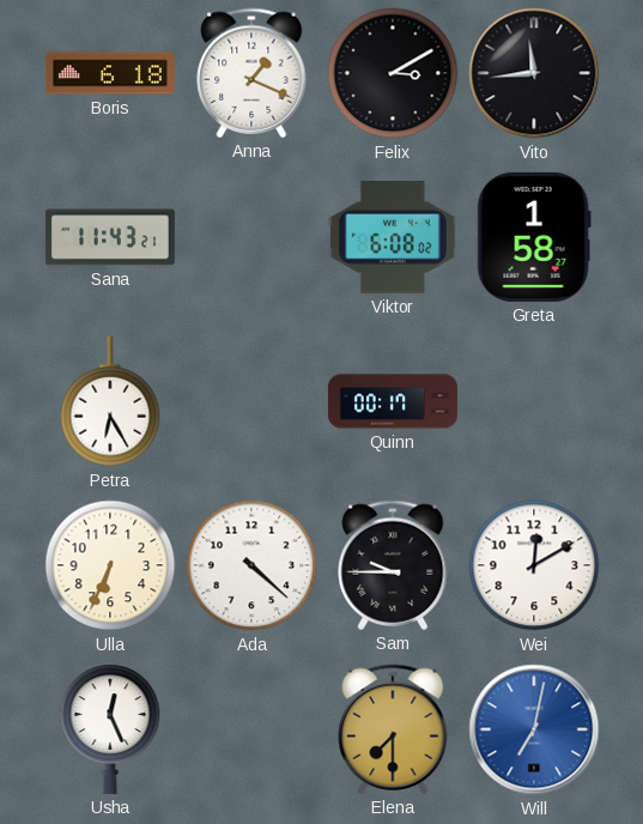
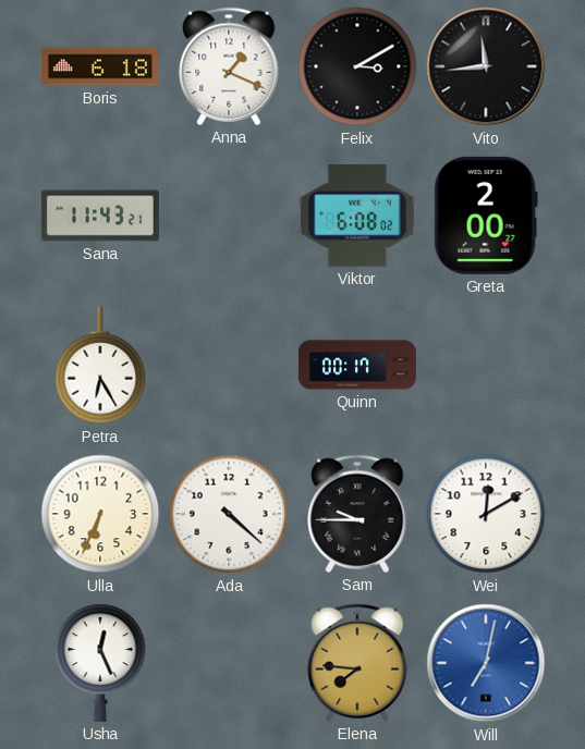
Greta: 1:58 -> 2:00 (486, 216)
Elena: 7:30 -> 7:46 (357, 663)
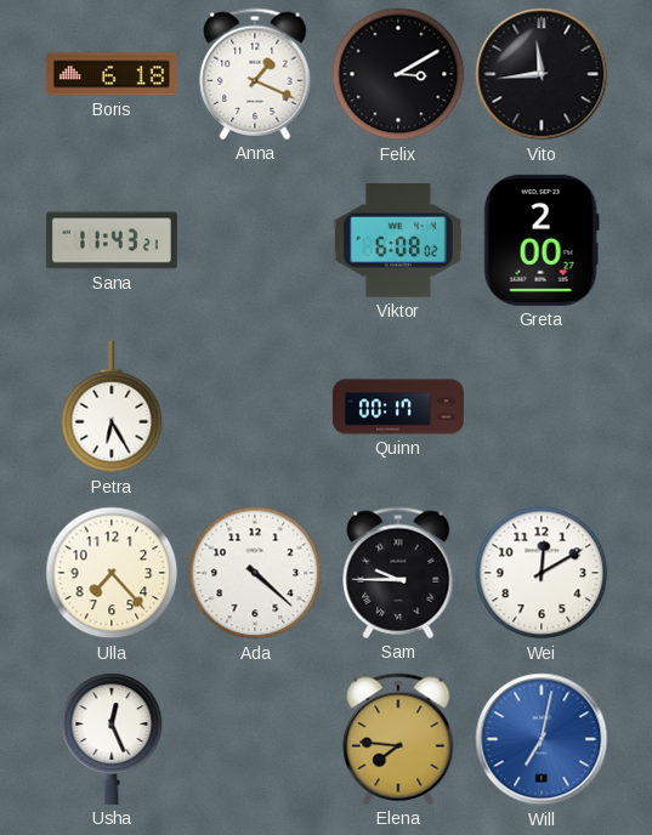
Ulla: 6:34 -> 7:23 (112, 573)
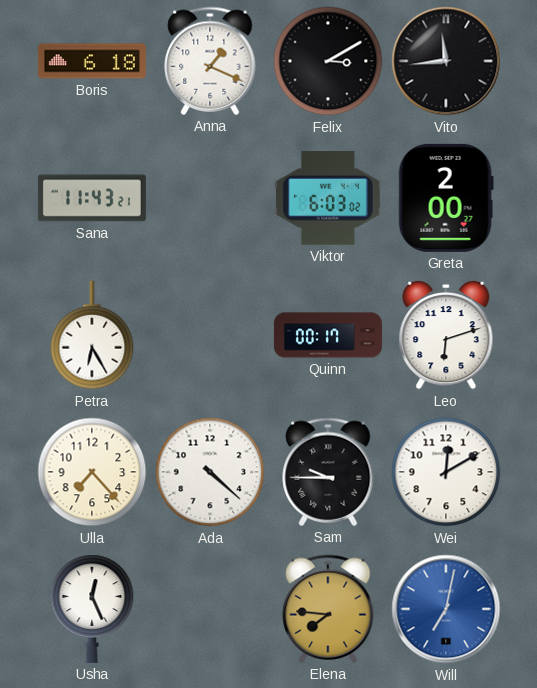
Viktor: 6:08 -> 6:03 (328, 199)
Leo: none -> 6:12 (446, 335)
